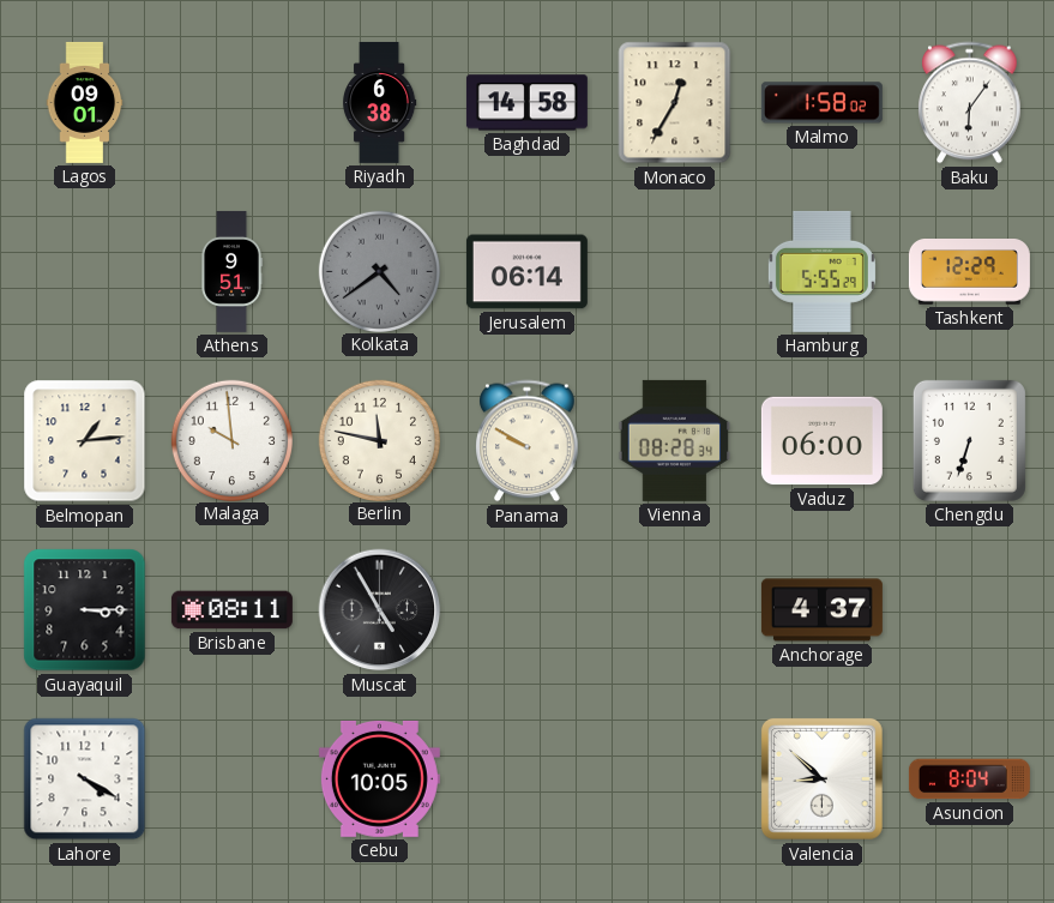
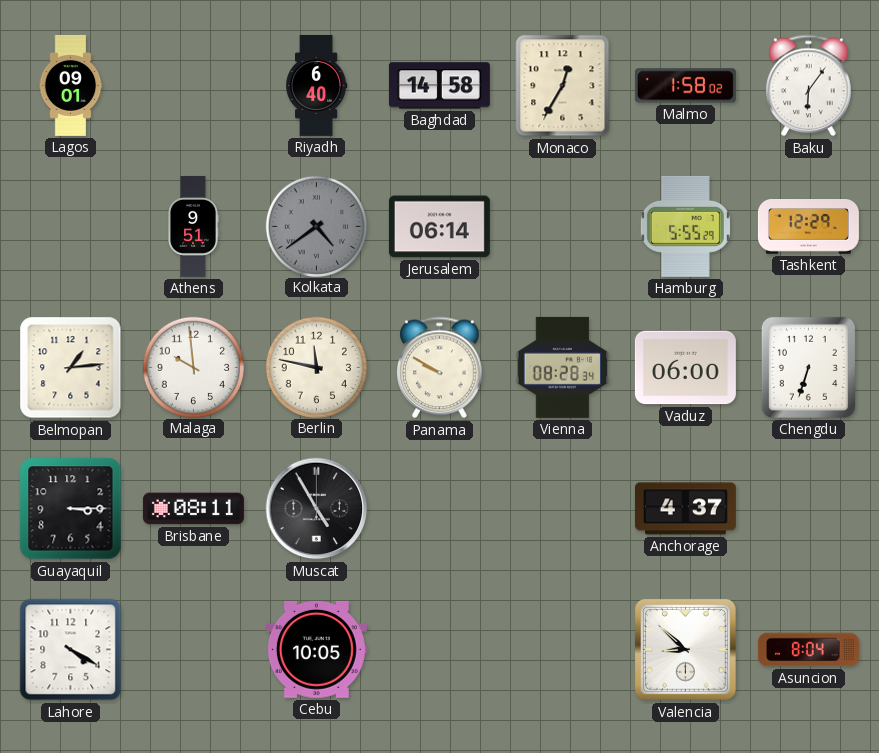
Riyadh: 6:38 -> 6:40 (317, 85)
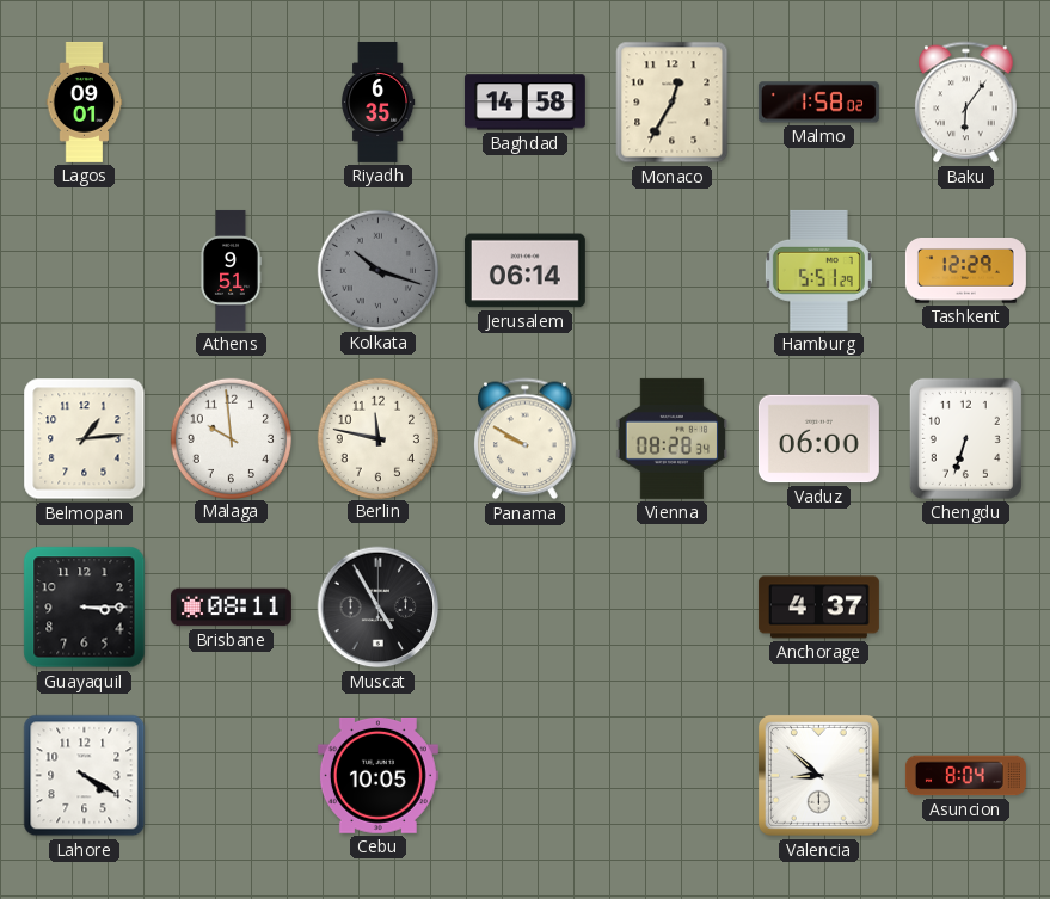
Riyadh: 6:40 -> 6:35 (379, 101)
Kolkata: 4:39 -> 10:18 (377, 270)
Hamburg: 5:55 -> 5:51 (818, 270)
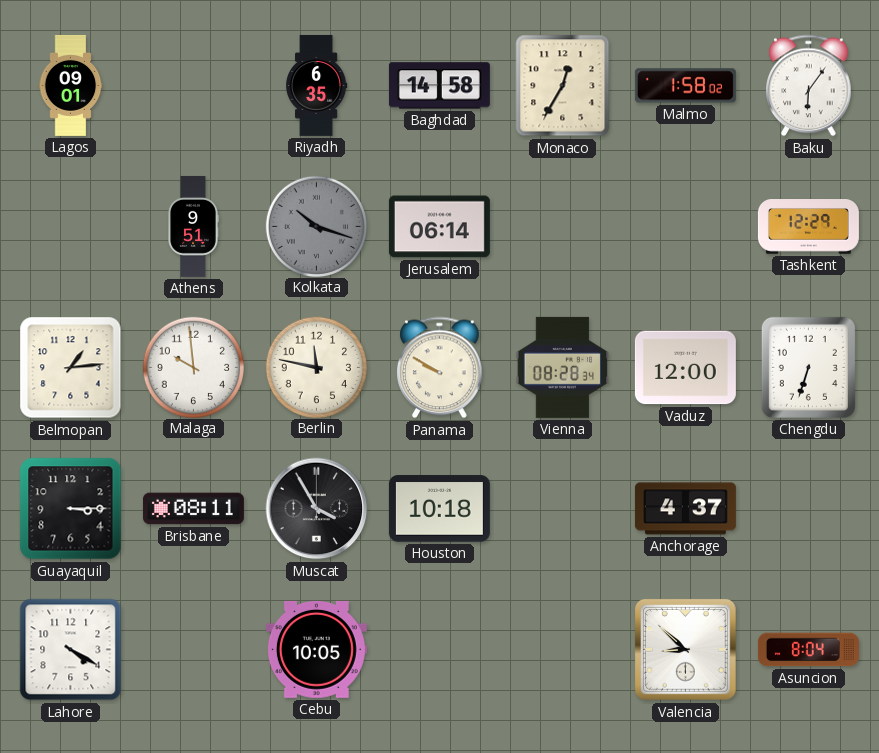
Hamburg: 5:51 -> none (818, 270)
Vaduz: 06:00 -> 12:00 (685, 368)
Muscat: 4:55 -> 3:55 (317, 509)
Houston: none -> 10:18 (439, 509)
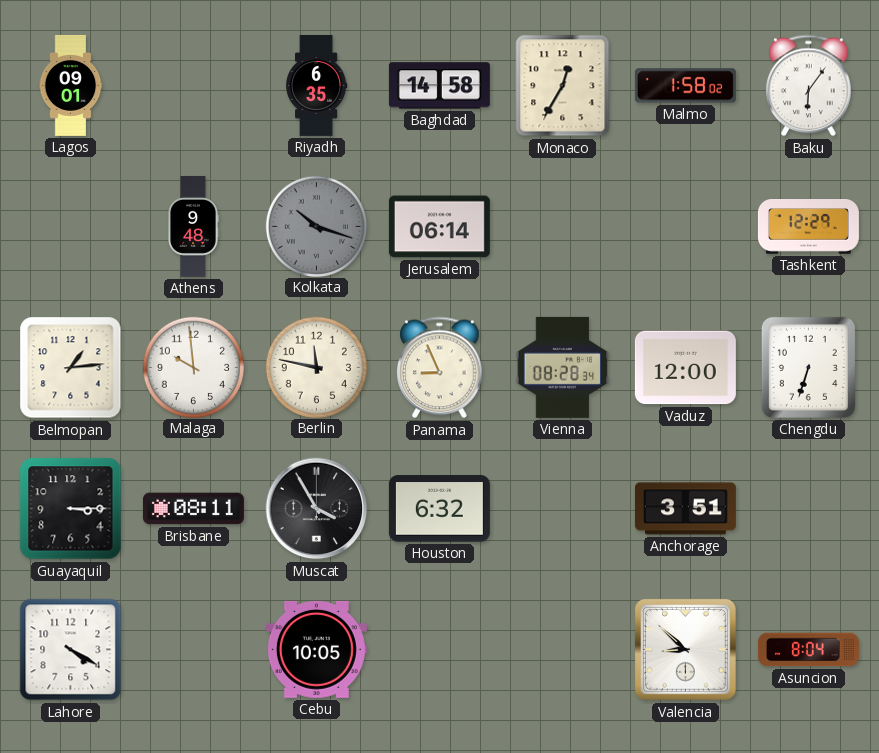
Athens: 9:51 -> 9:48 (193, 226)
Panama: 9:50 -> 8:56 (440, 368)
Houston: 10:18 -> 6:32 (439, 509)
Anchorage: 4:37 -> 3:51 (685, 509)
